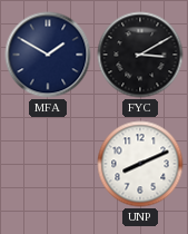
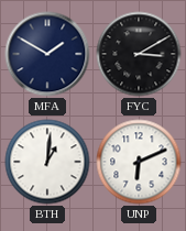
BTH: none -> 1:01 (47, 162)
UNP: 8:11 -> 6:11 (139, 162)
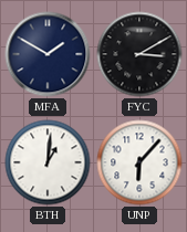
UNP: 6:11 -> 6:07 (139, 162)
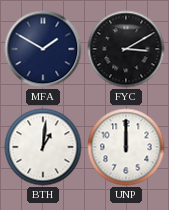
UNP: 6:07 -> 12:00 (126, 147)
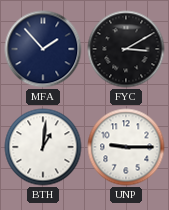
MFA: 1:50 -> 1:53 (43, 49)
UNP: 12:00 -> 9:15 (126, 147)
